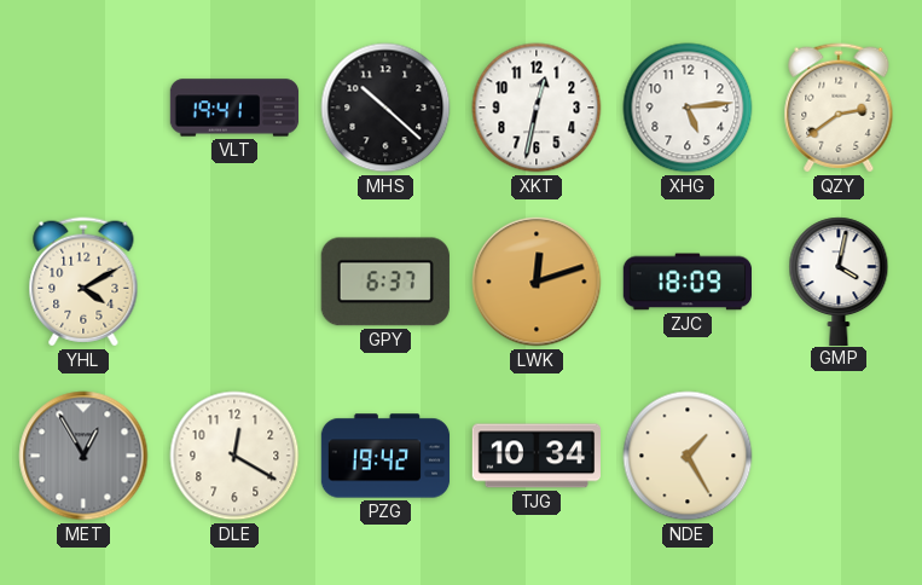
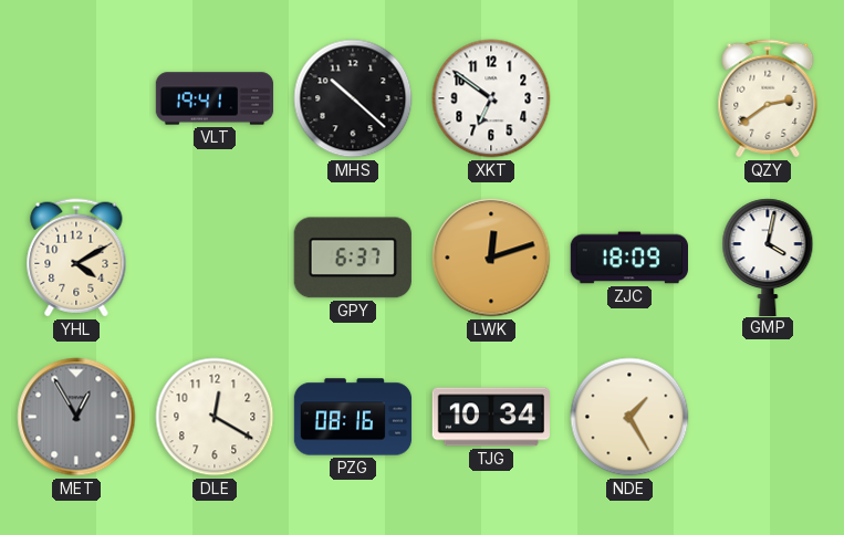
XKT: 12:32 -> 6:51 (491, 98)
XHG: 5:14 -> none (688, 108)
PZG: 19:42 -> 08:16 (353, 417)
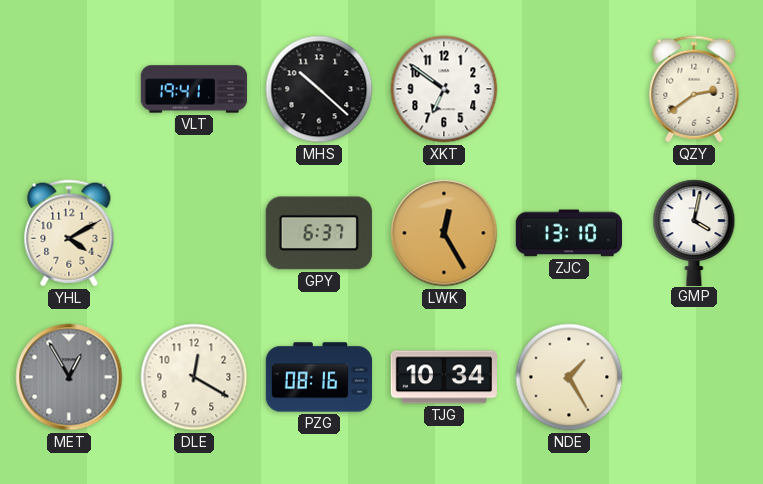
LWK: 12:12 -> 12:25 (444, 233)
ZJC: 18:09 -> 13:10 (568, 233)
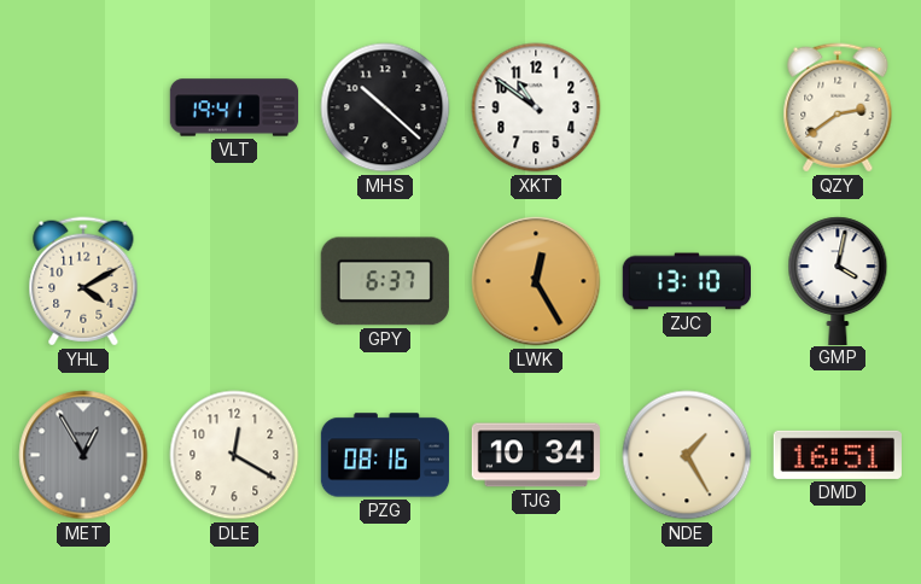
XKT: 6:51 -> 10:51 (536, 107)
DMD: none -> 16:51 (838, 455)
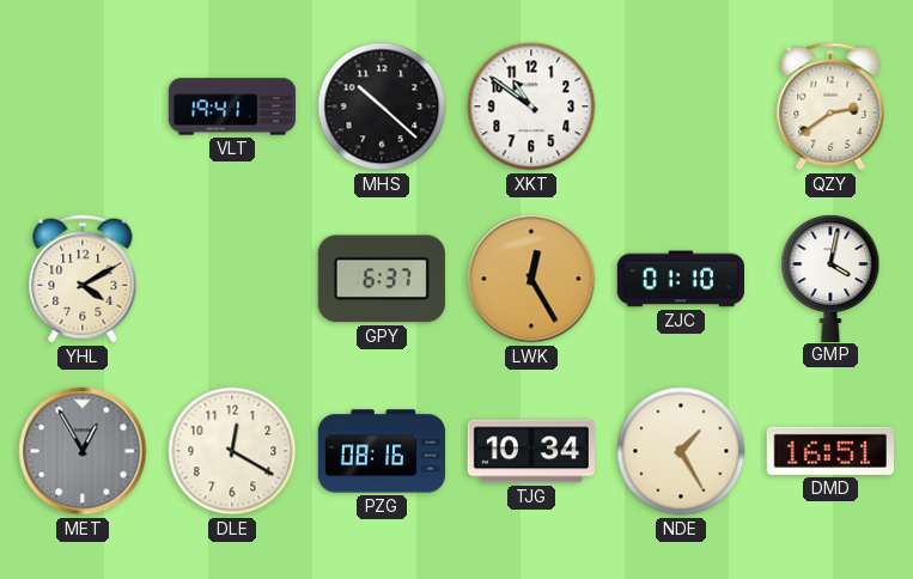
ZJC: 13:10 -> 01:10 (680, 279)
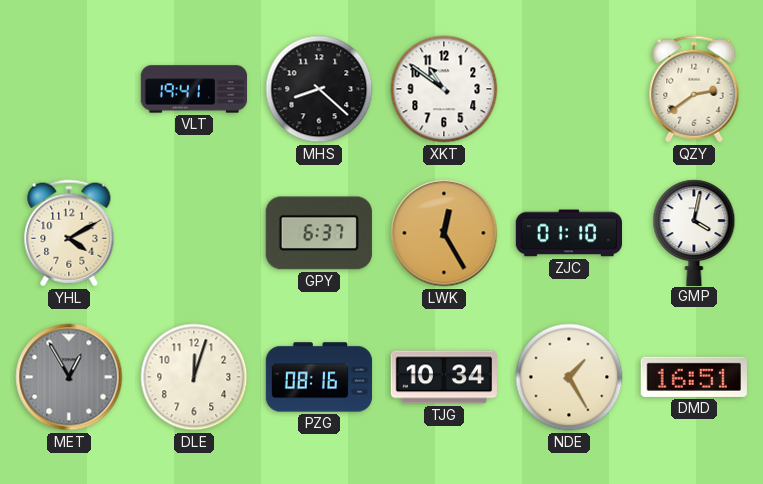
MHS: 10:22 -> 8:22 (319, 89)
DLE: 12:20 -> 12:03 (194, 377)
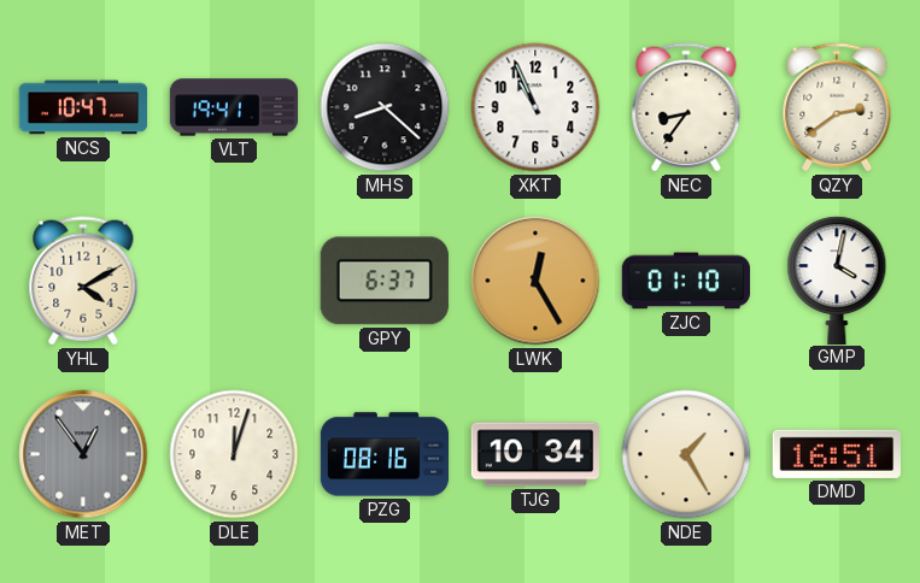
NCS: none -> 10:47 (83, 107)
XKT: 10:51 -> 10:56 (535, 107)
NEC: none -> 8:36 (686, 107)
MET: 12:55 -> 12:54 (83, 454)
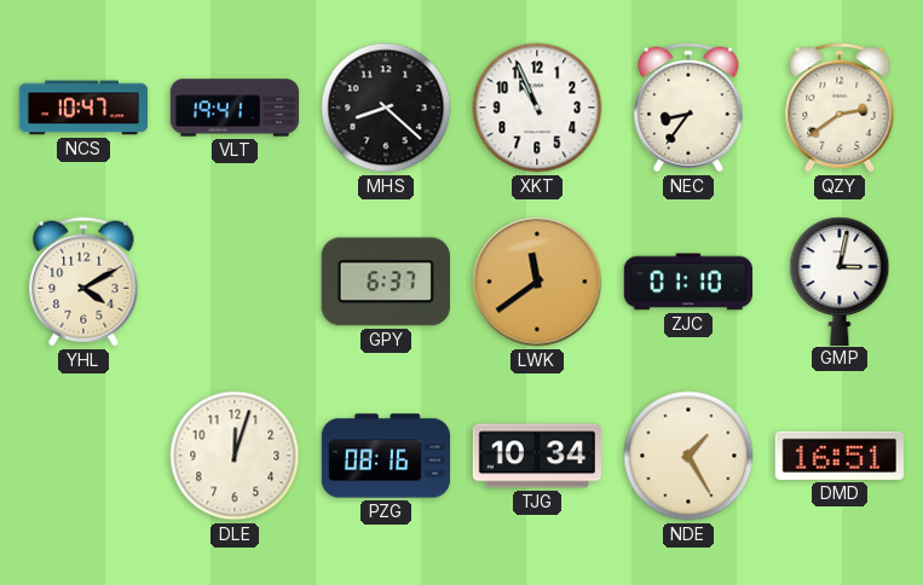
LWK: 12:25 -> 11:39 (537, 282)
GMP: 4:02 -> 3:02 (840, 280)
MET: 12:54 -> none (83, 454)
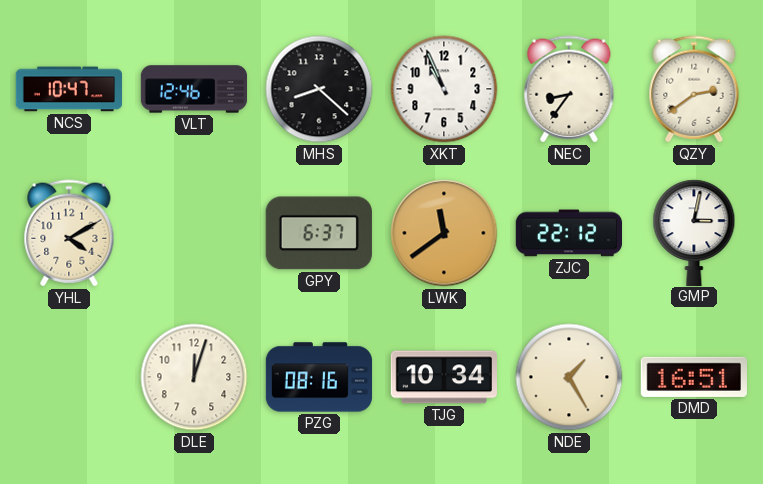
VLT: 19:41 -> 12:46 (194, 89)
ZJC: 01:10 -> 22:12 (568, 233)
